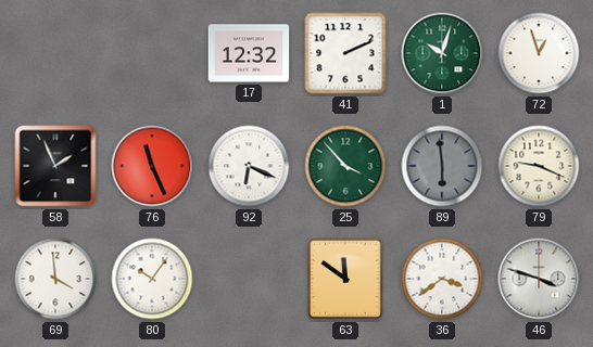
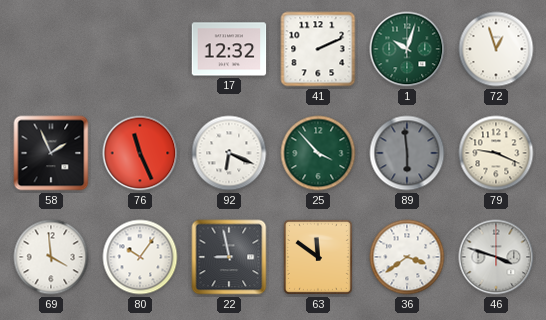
22: none -> 8:58 (229, 257)
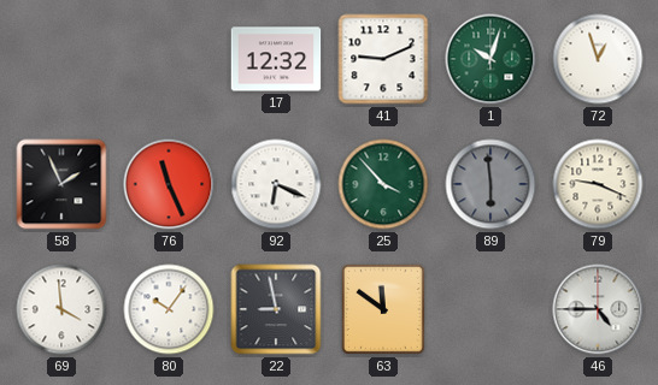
41: 2:11 -> 9:11 (383, 59)
36: 3:39 -> none (407, 257)
46: 3:48 -> 4:45 (598, 309)
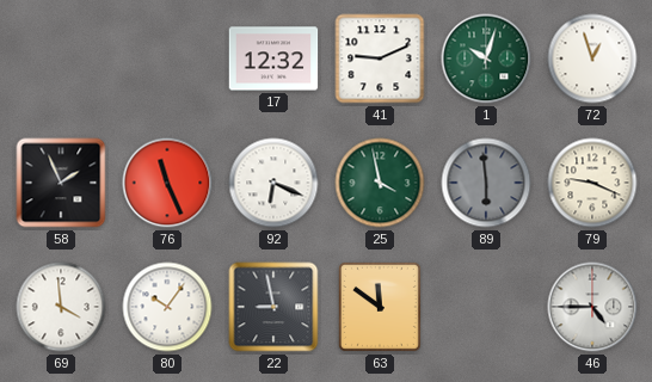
25: 3:53 -> 3:58 (380, 183)
